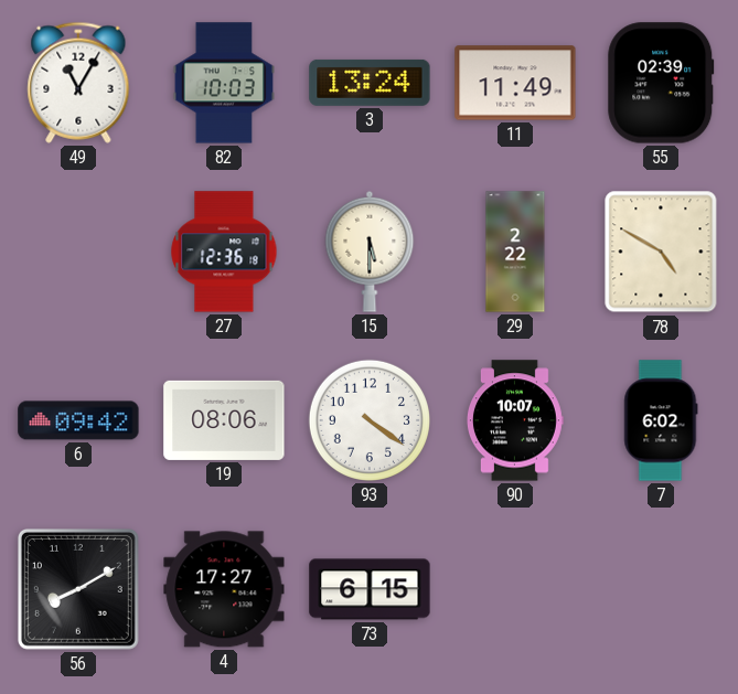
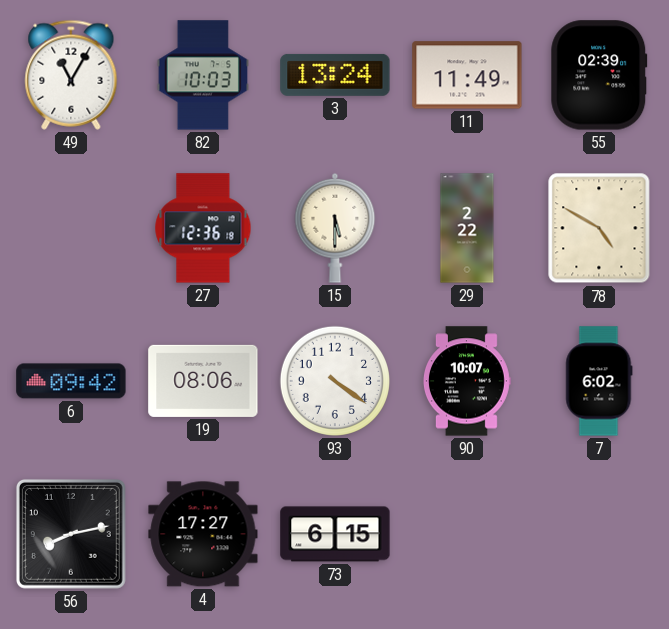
56: 8:10 -> 8:13 (71, 534)
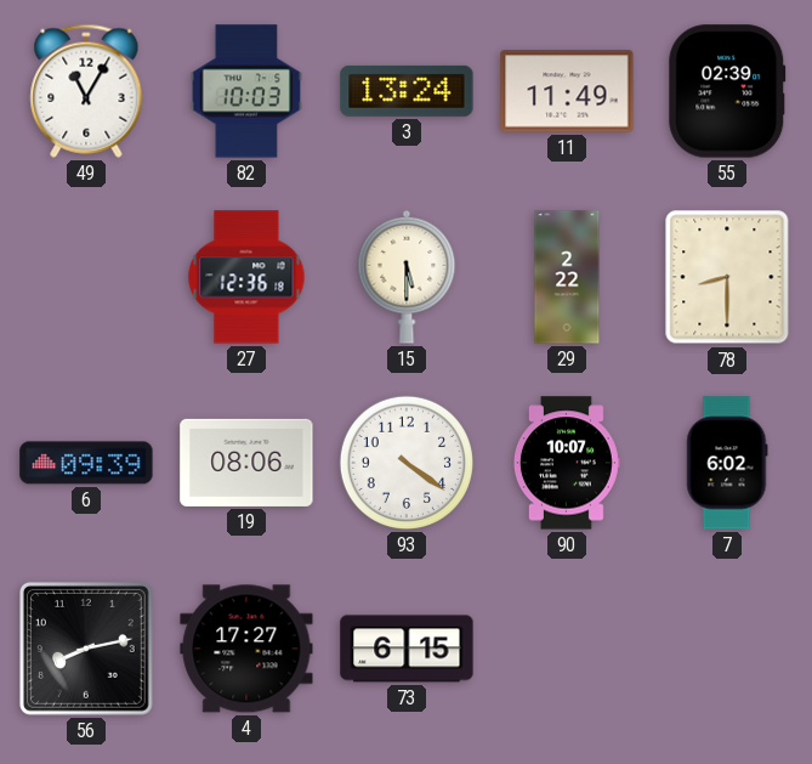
78: 4:50 -> 8:30 (727, 277)
6: 09:42 -> 09:39 (86, 463)
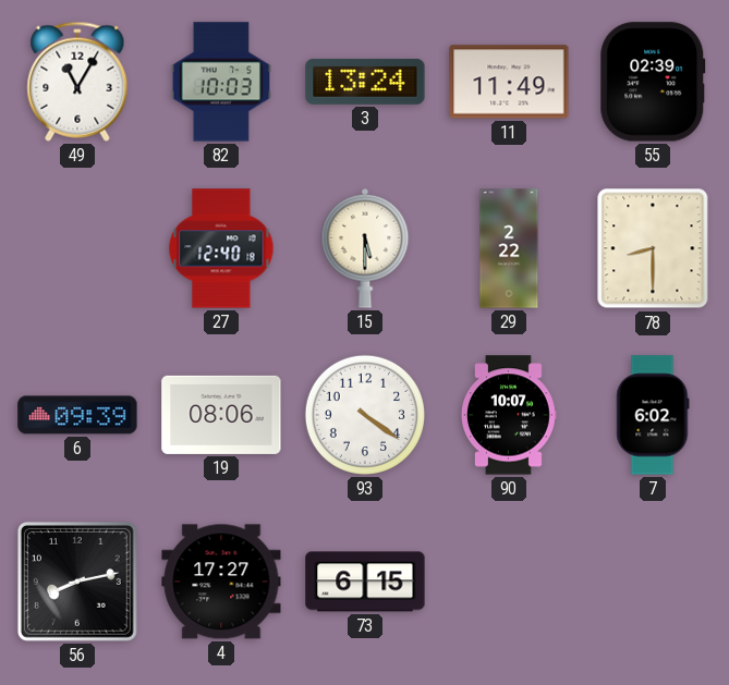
27: 12:36 -> 12:40 (221, 248)
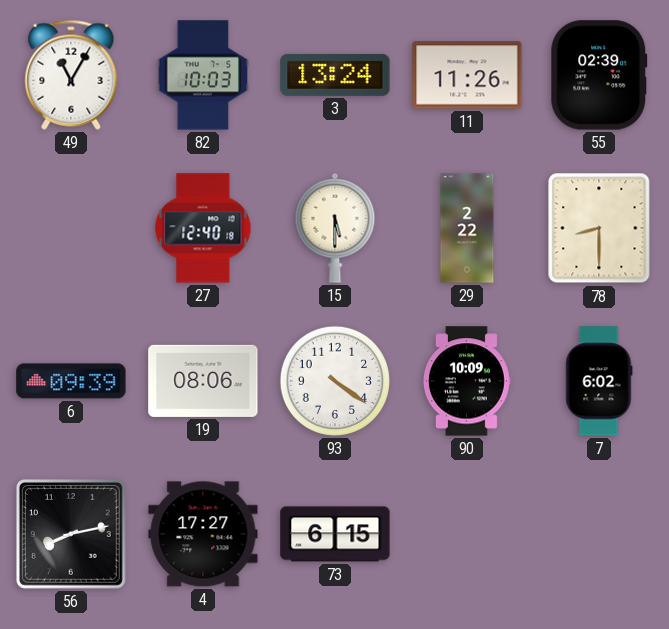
11: 11:49 -> 11:26 (467, 75)
90: 10:07 -> 10:09 (466, 381)
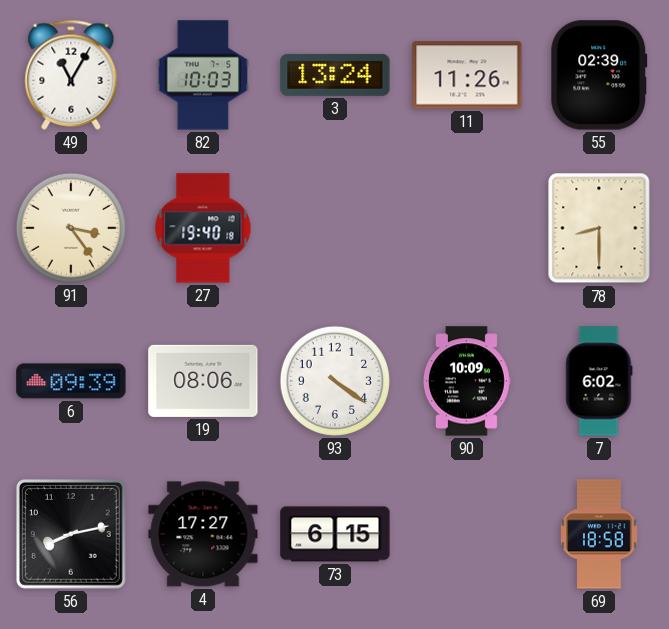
91: none -> 3:24 (71, 228)
27: 12:40 -> 19:40 (203, 228)
15: 5:30 -> none (335, 228)
29: 2:22 -> none (467, 228)
69: none -> 18:58 (599, 534)
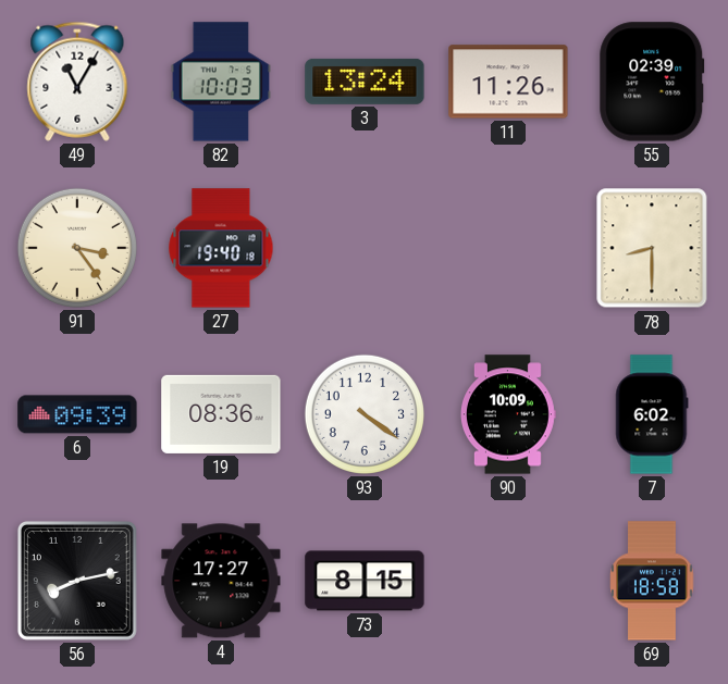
19: 08:06 -> 08:36 (221, 414)
73: 6:15 -> 8:15 (365, 581)
